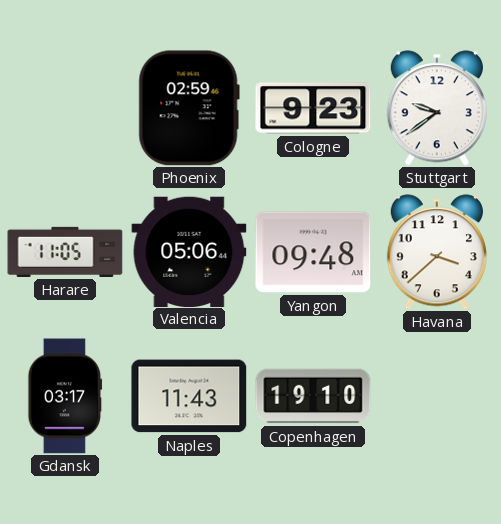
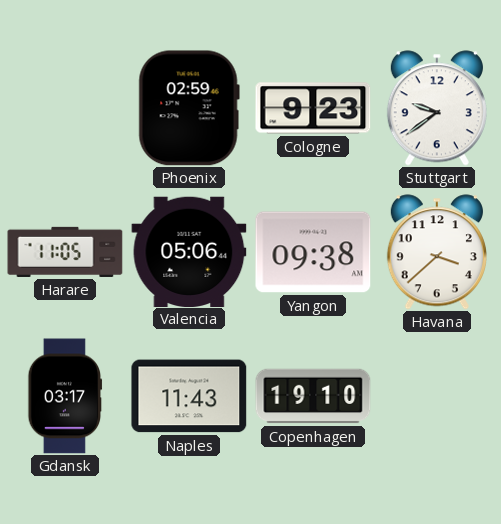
Yangon: 09:48 -> 09:38 (313, 252)
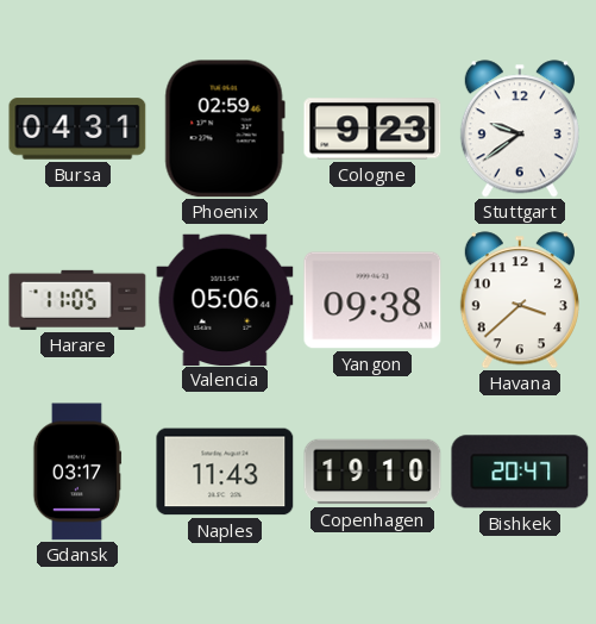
Bursa: none -> 04:31 (77, 129)
Bishkek: none -> 20:47 (520, 472)
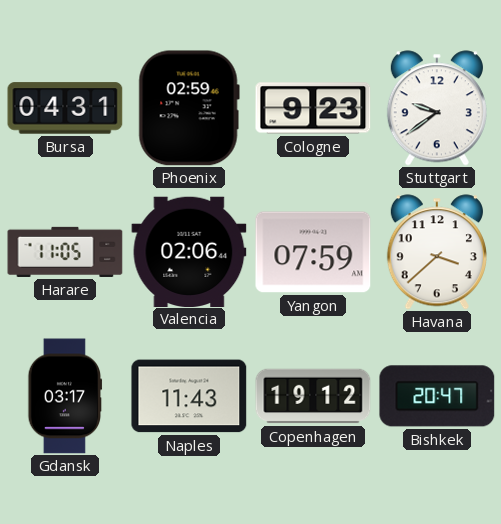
Valencia: 05:06 -> 02:06 (189, 251)
Yangon: 09:38 -> 07:59 (313, 252)
Copenhagen: 19:10 -> 19:12 (313, 396)
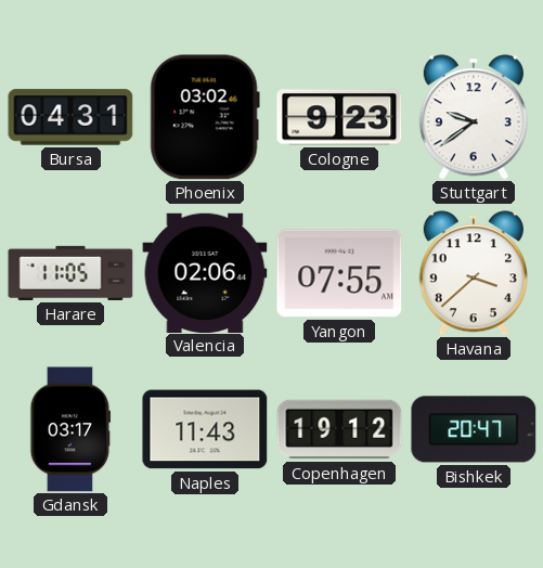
Phoenix: 02:59 -> 03:02 (205, 117)
Yangon: 07:59 -> 07:55 (339, 273)
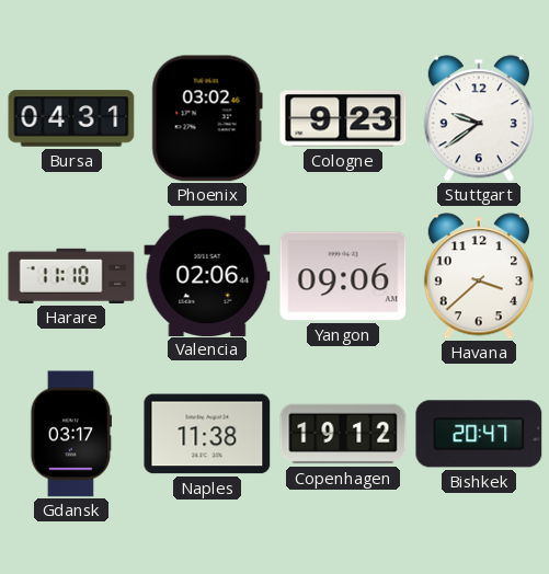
Harare: 11:05 -> 11:10 (71, 276)
Yangon: 07:55 -> 09:06 (343, 276)
Naples: 11:43 -> 11:38 (207, 434)
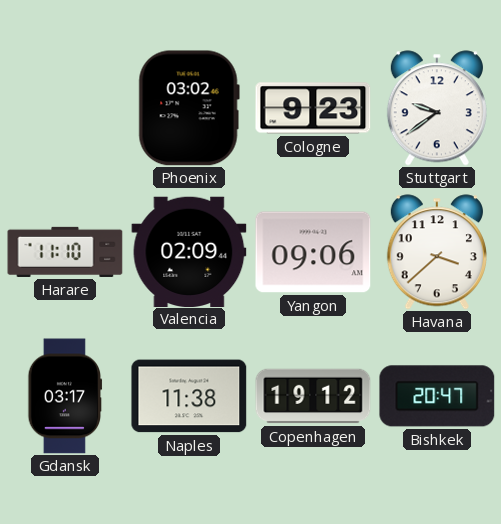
Bursa: 04:31 -> none (71, 118)
Valencia: 02:06 -> 02:09 (189, 251)
